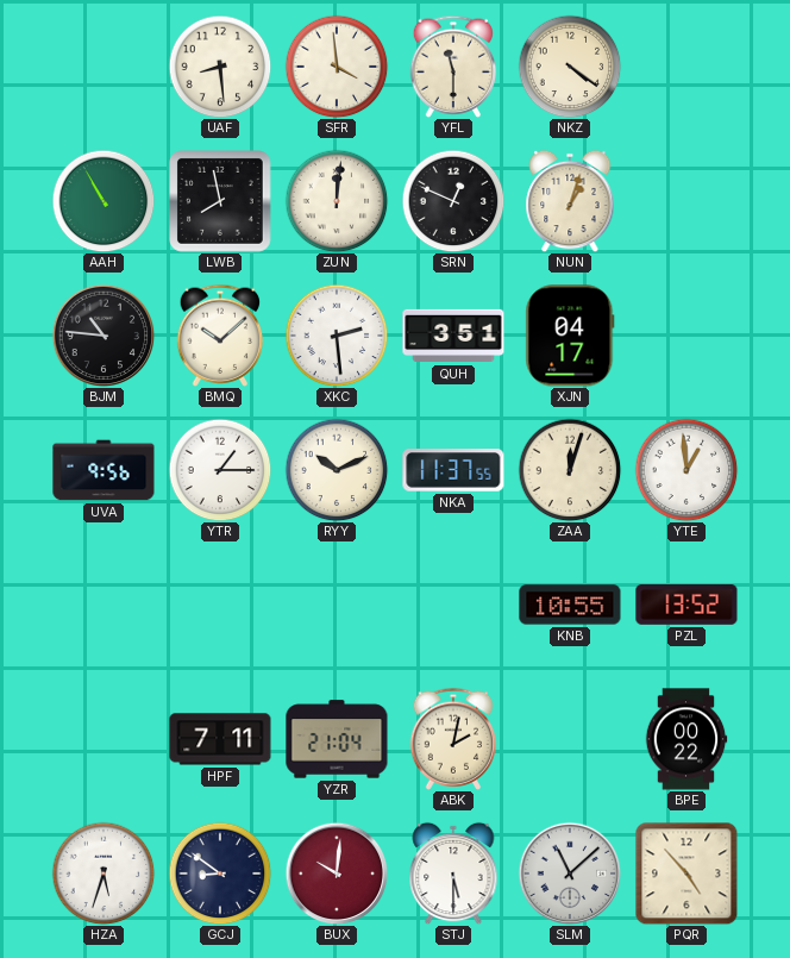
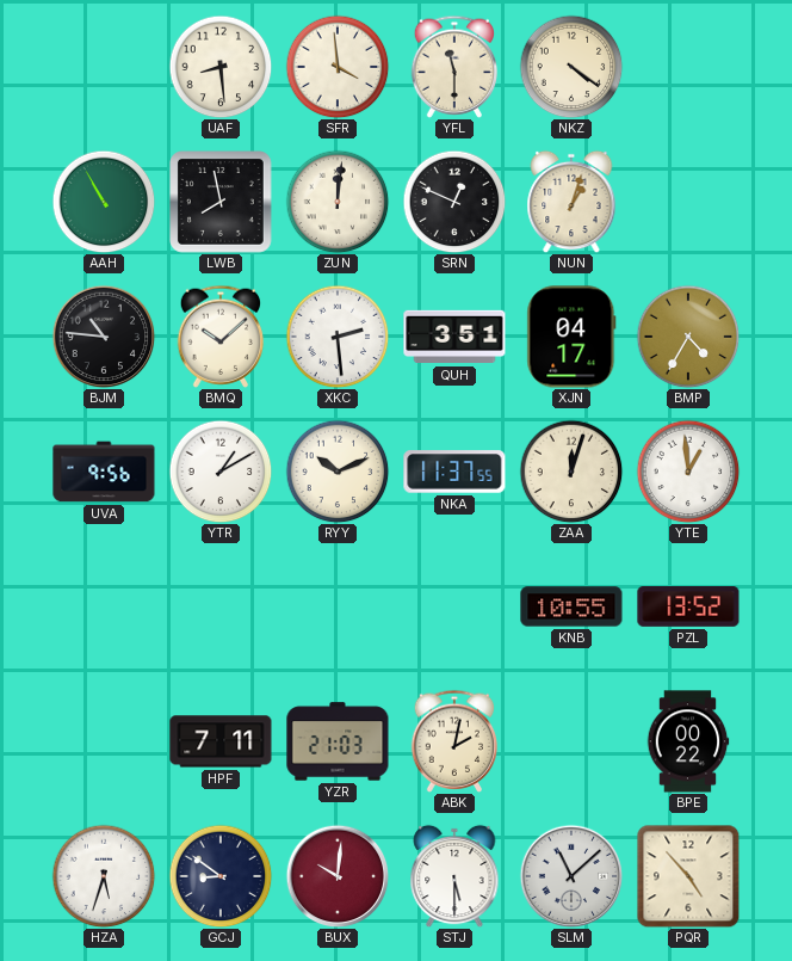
BMP: none -> 4:35 (688, 337)
YTR: 1:15 -> 1:10 (221, 472)
YZR: 21:04 -> 21:03 (338, 741)
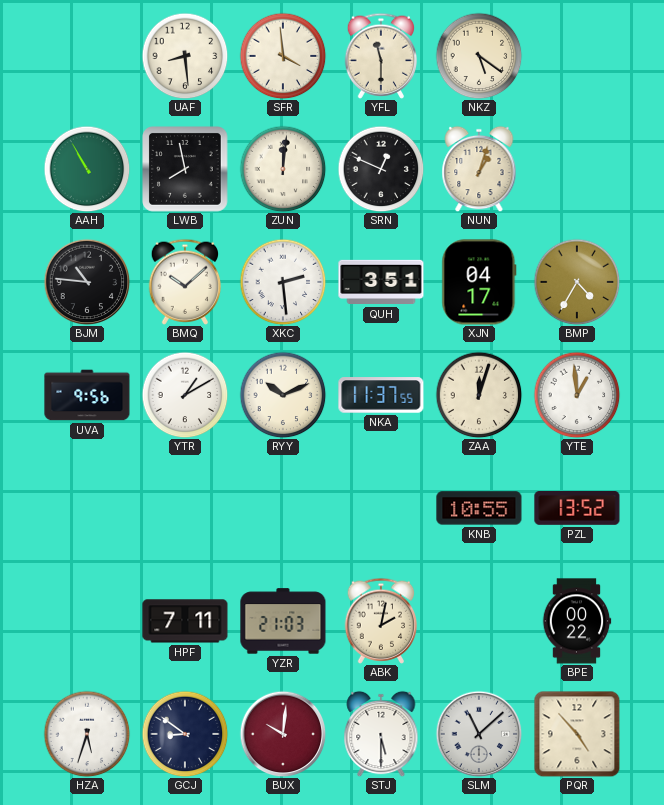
NKZ: 4:21 -> 5:21 (479, 56)
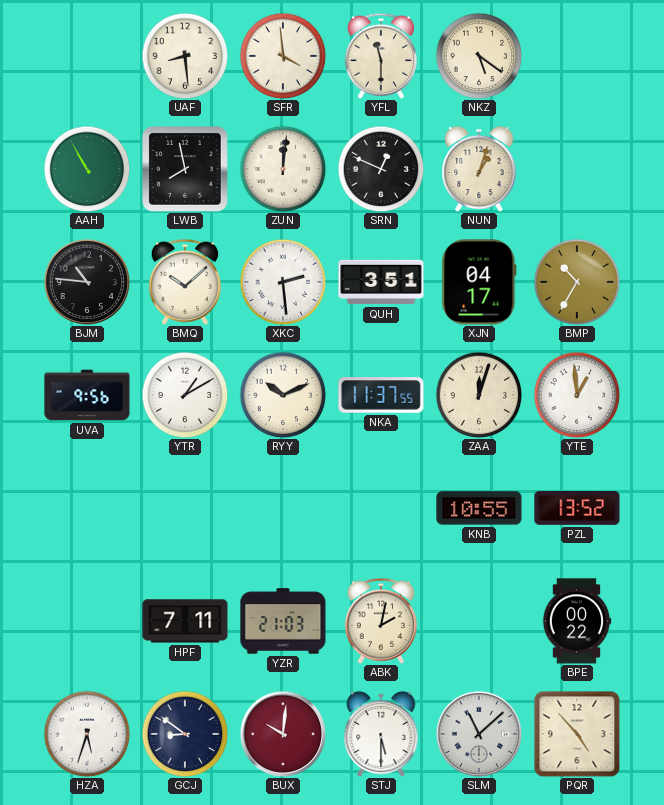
BMP: 4:35 -> 10:35 (577, 282)
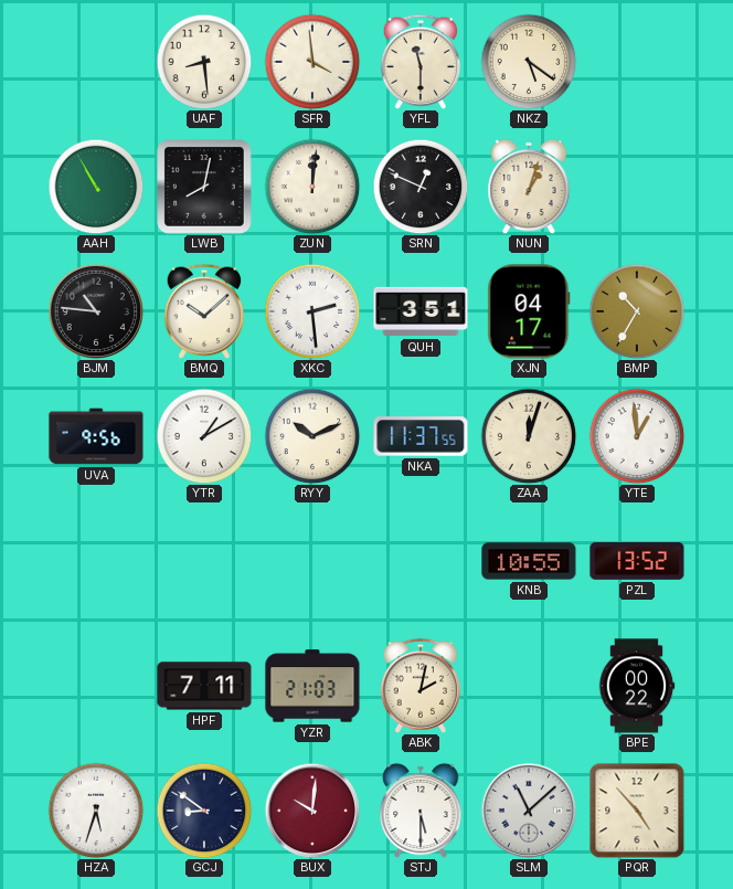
LWB: 7:58 -> 8:02 (205, 188)
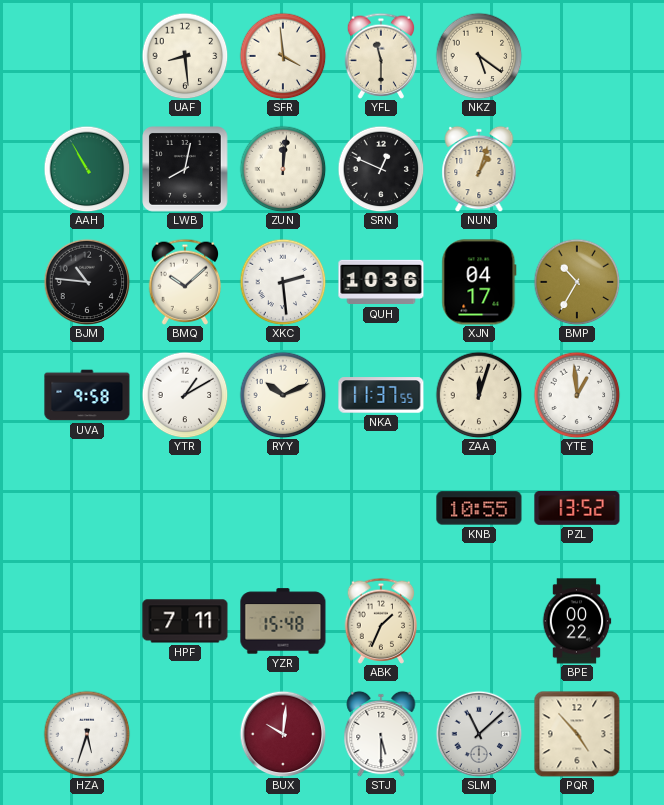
QUH: 3:51 -> 10:36 (381, 282)
UVA: 9:56 -> 9:58 (87, 395)
YZR: 21:03 -> 15:48 (283, 621)
ABK: 2:02 -> 1:34 (381, 621)
GCJ: 8:51 -> none (204, 811)
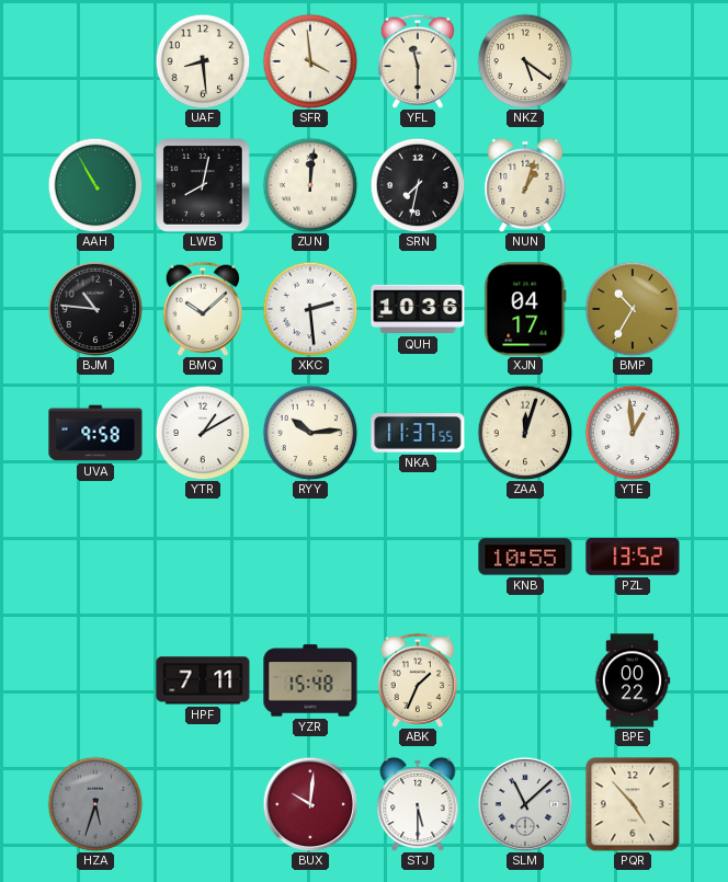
SRN: 12:49 -> 7:32 (418, 185)
RYY: 10:11 -> 10:14 (310, 433)
HZA dial: white -> grey (95, 804)
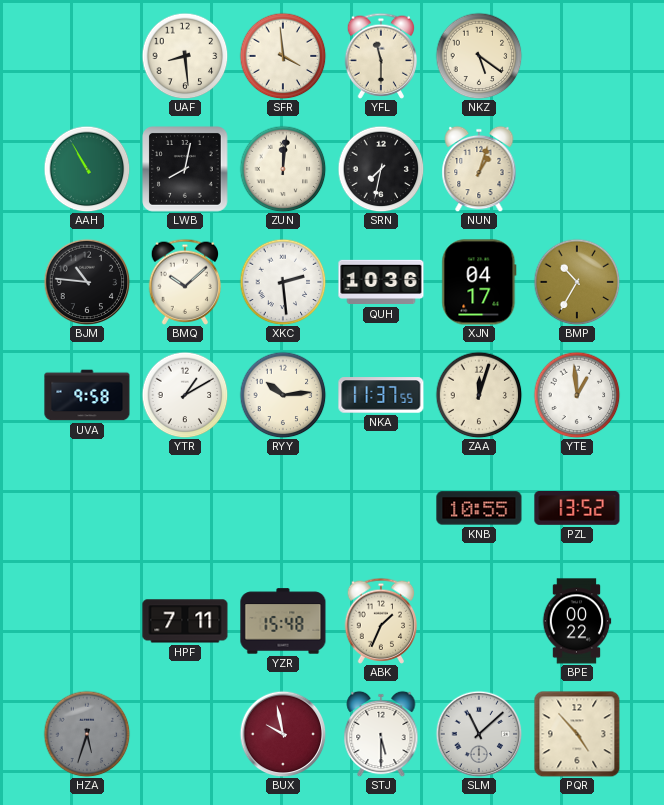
BUX: 10:01 -> 9:58 (283, 734)
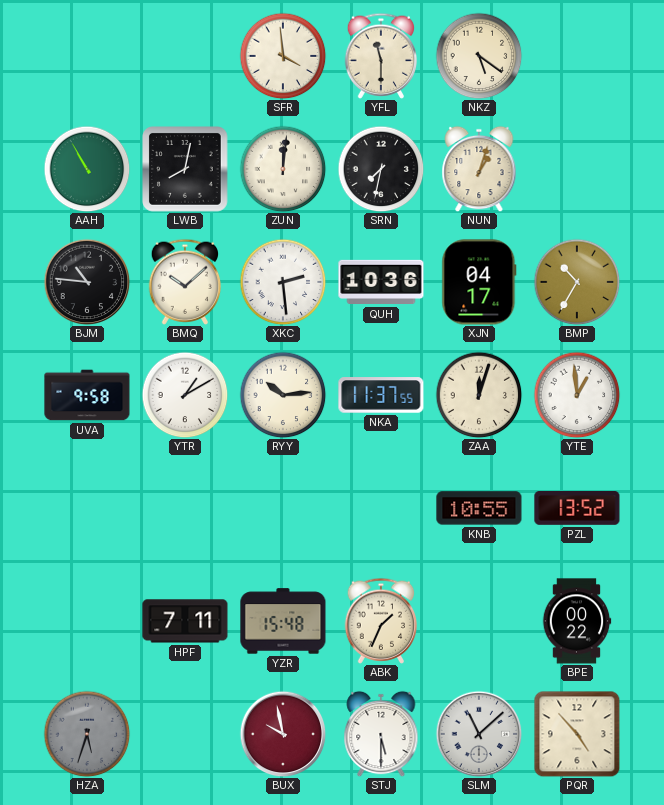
UAF: 8:29 -> none (185, 56)
